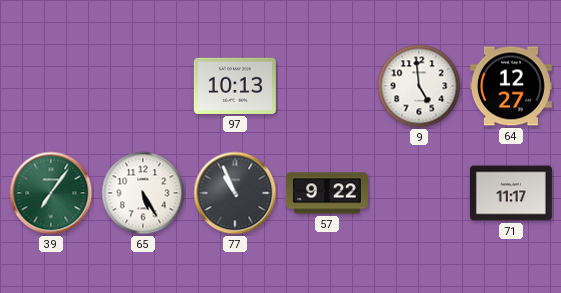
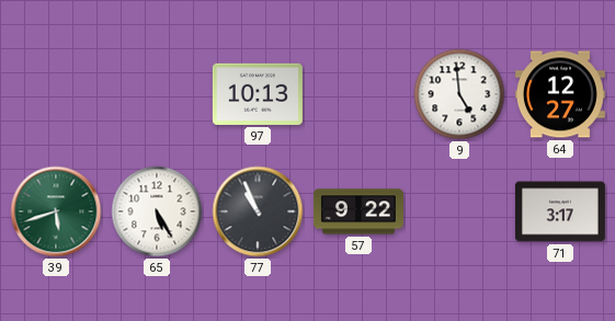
39: 7:06 -> 5:42 (56, 211)
71: 11:17 -> 3:17 (560, 211)
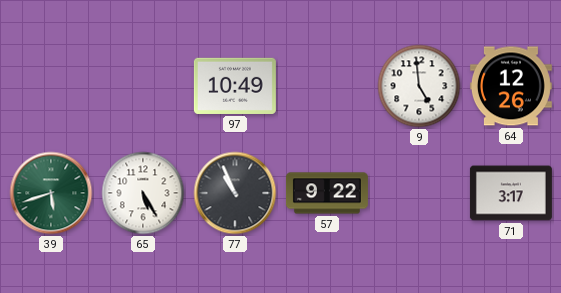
97: 10:13 -> 10:49 (235, 86)
64: 12:27 -> 12:26 (511, 86)
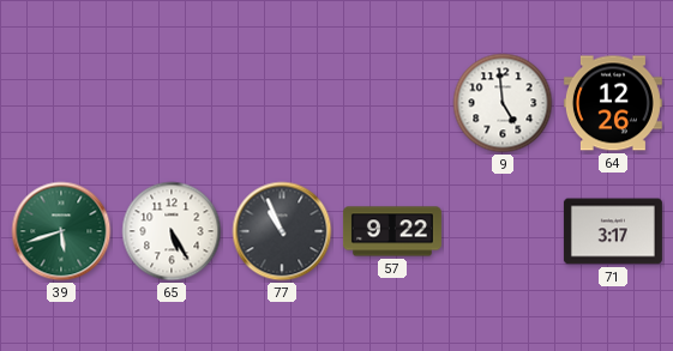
97: 10:49 -> none (235, 86)
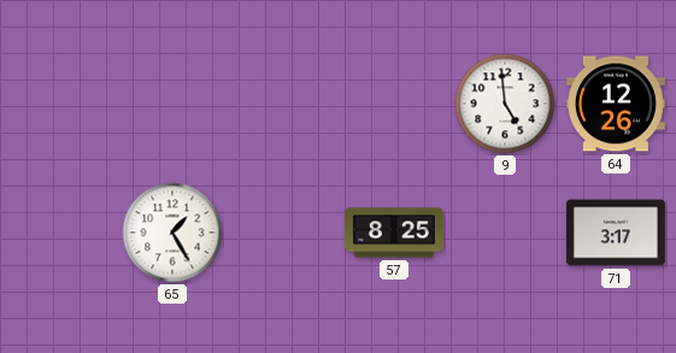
39: 5:42 -> none (61, 231)
65: 5:25 -> 1:25 (172, 233)
77: 10:56 -> none (282, 231)
57: 9:22 -> 8:25 (394, 233)
